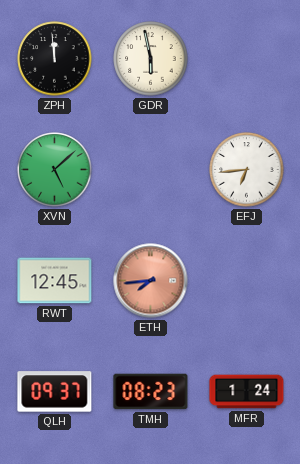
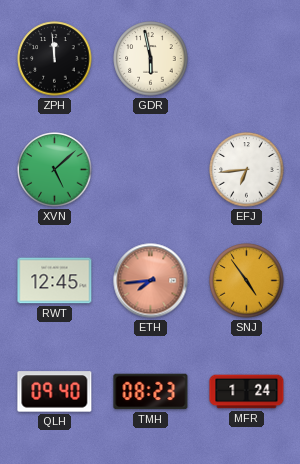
SNJ: none -> 4:54 (247, 281)
QLH: 09:37 -> 09:40 (55, 392)
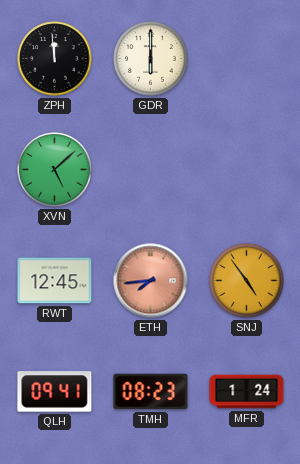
GDR: 5:58 -> 6:00 (151, 59)
EFJ: 6:44 -> none (247, 170)
QLH: 09:40 -> 09:41 (55, 392)
